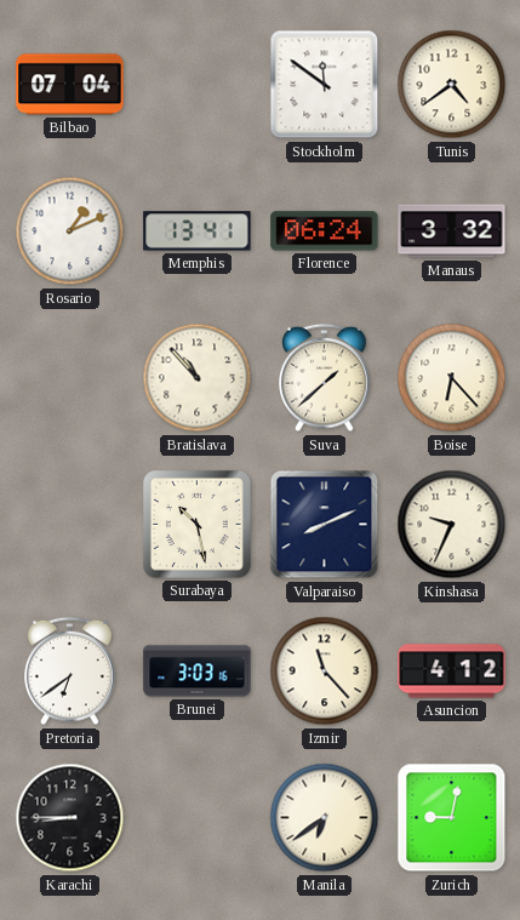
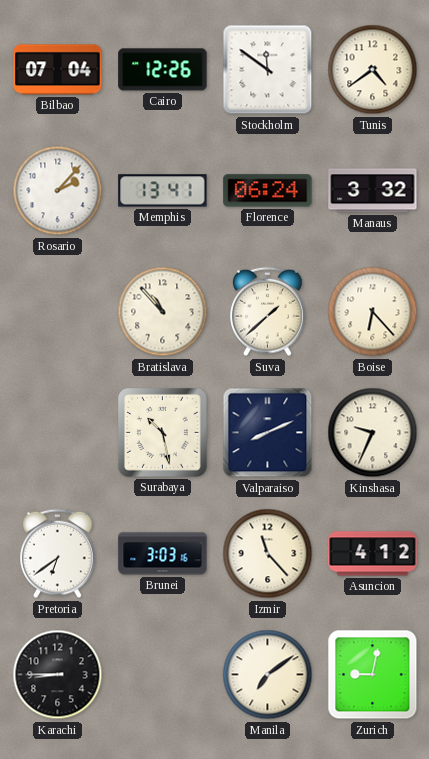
Cairo: none -> 12:26 (163, 70)
Rosario: 1:11 -> 2:07 (58, 191)
Manila: 6:39 -> 7:09 (268, 675)
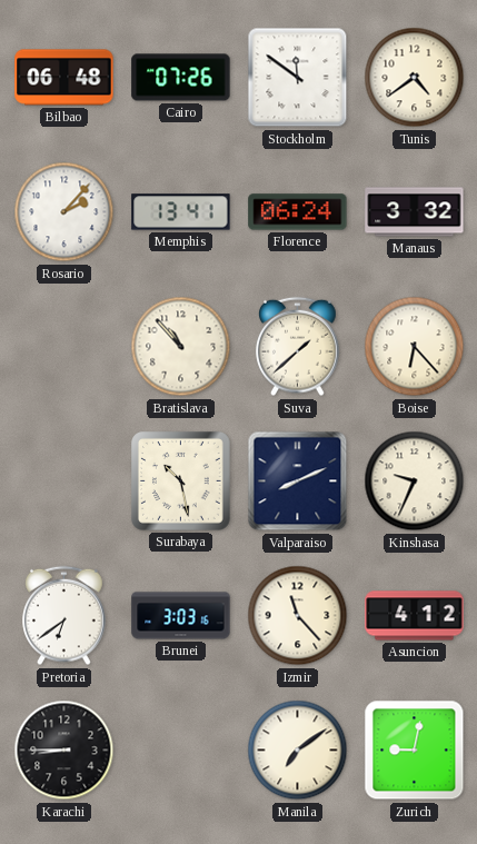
Bilbao: 07:04 -> 06:48 (64, 78)
Cairo: 12:26 -> 07:26 (181, 78)
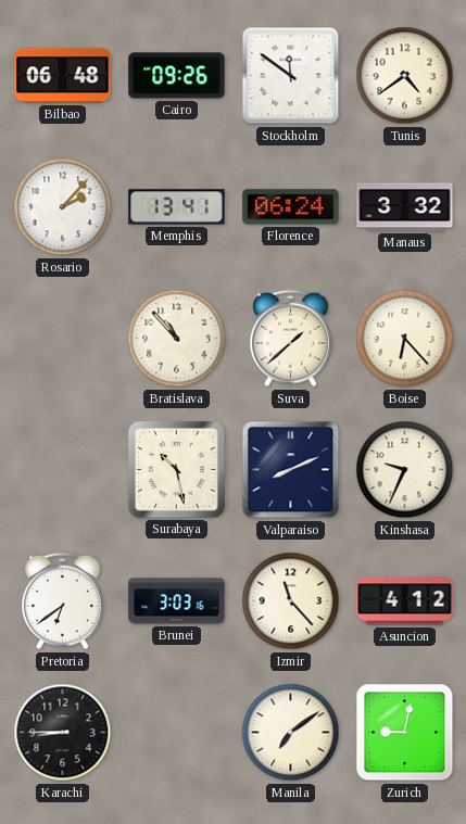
Cairo: 07:26 -> 09:26 (177, 76)
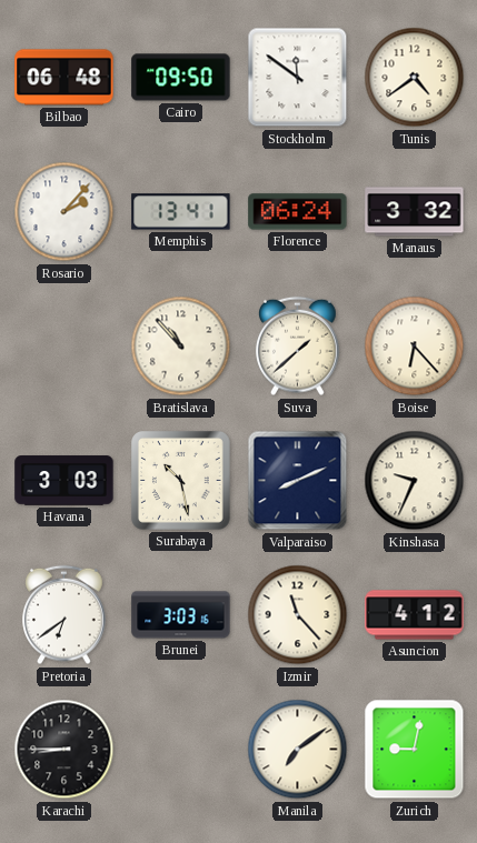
Cairo: 09:26 -> 09:50 (181, 78)
Havana: none -> 3:03 (64, 481)
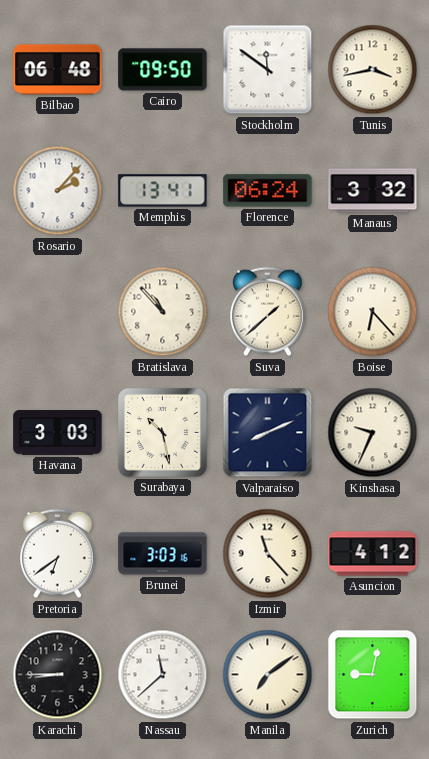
Tunis: 4:39 -> 3:43 (373, 70)
Nassau: none -> 11:38 (163, 675)
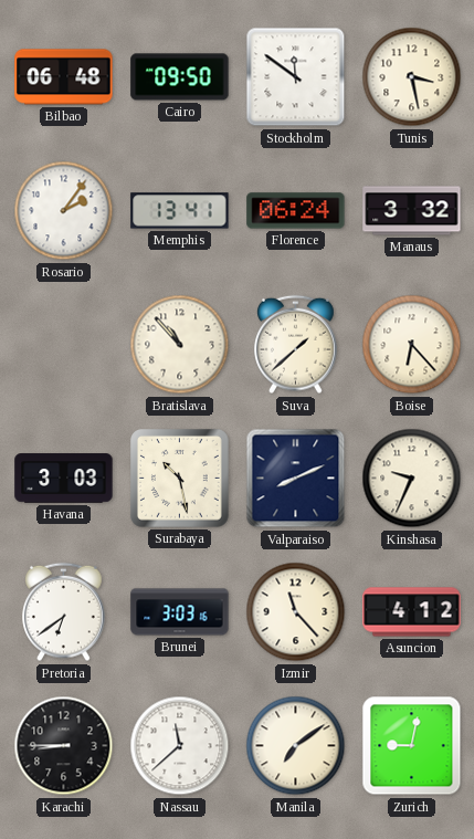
Tunis: 3:43 -> 3:28 (412, 77)
Rosario: 2:07 -> 2:06 (64, 211)
